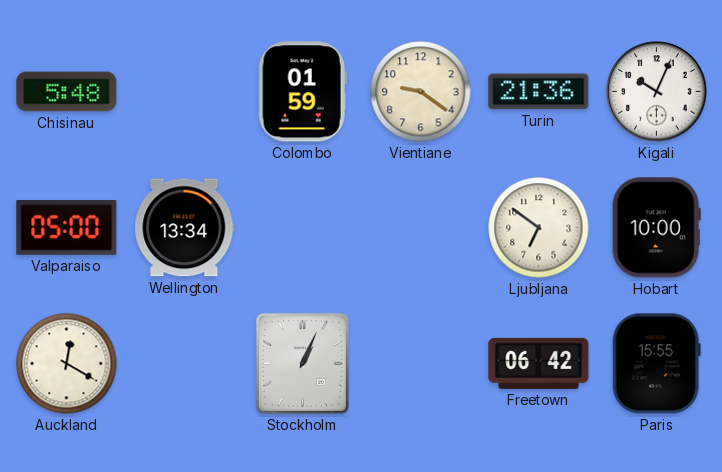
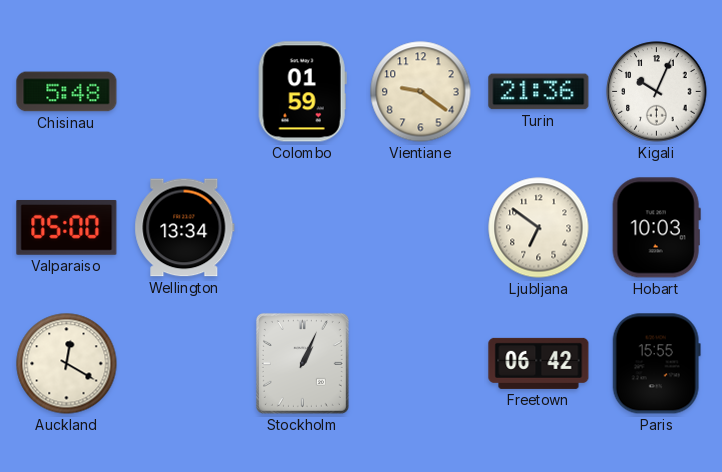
Hobart: 10:00 -> 10:03 (656, 228)
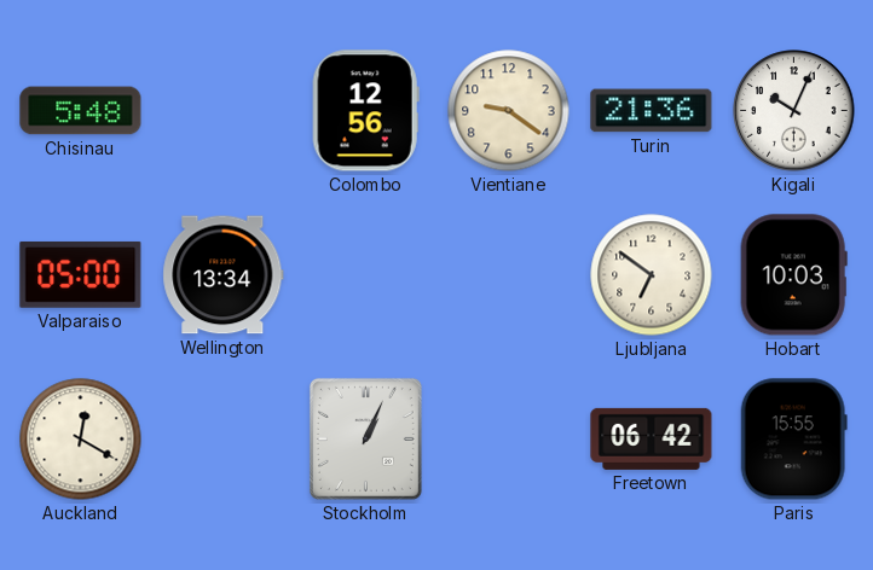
Colombo: 01:59 -> 12:56 (365, 111)
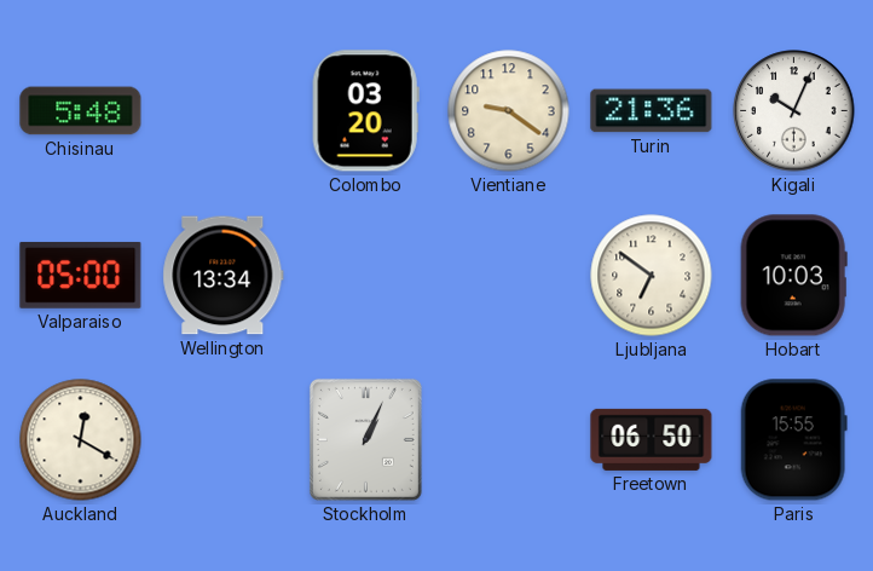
Colombo: 12:56 -> 03:20 (365, 111)
Freetown: 06:42 -> 06:50 (652, 439)
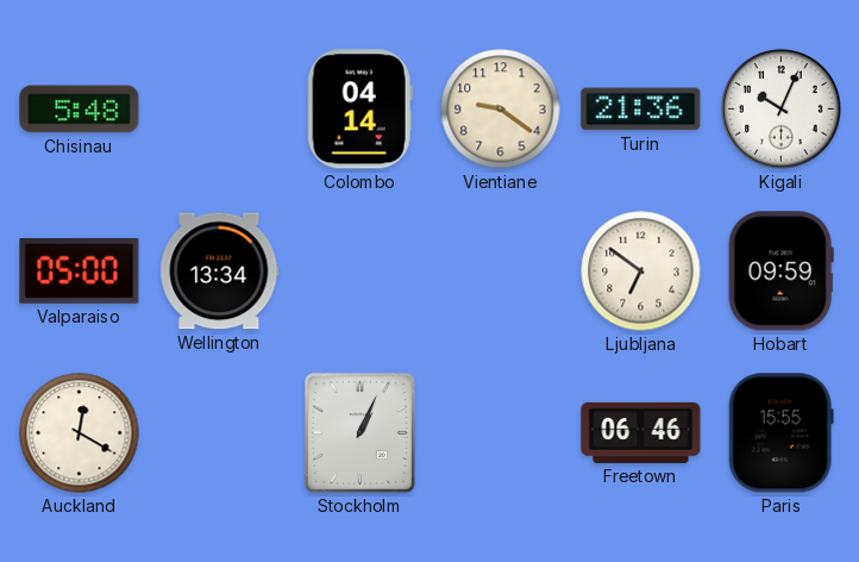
Colombo: 03:20 -> 04:14 (359, 110)
Hobart: 10:03 -> 09:59 (780, 271)
Freetown: 06:50 -> 06:46 (641, 432)
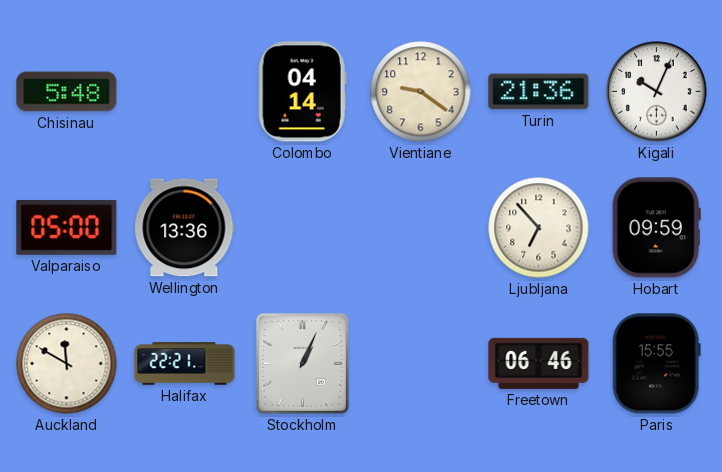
Wellington: 13:34 -> 13:36 (185, 228)
Ljubljana: 6:51 -> 6:53 (539, 228)
Auckland: 12:20 -> 11:50 (67, 364)
Halifax: none -> 22:21 (185, 364)
